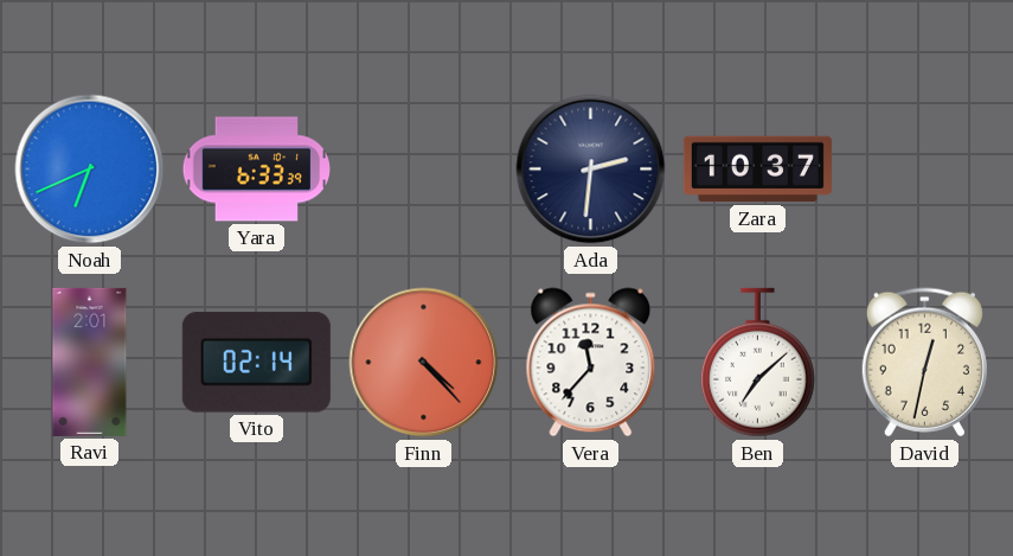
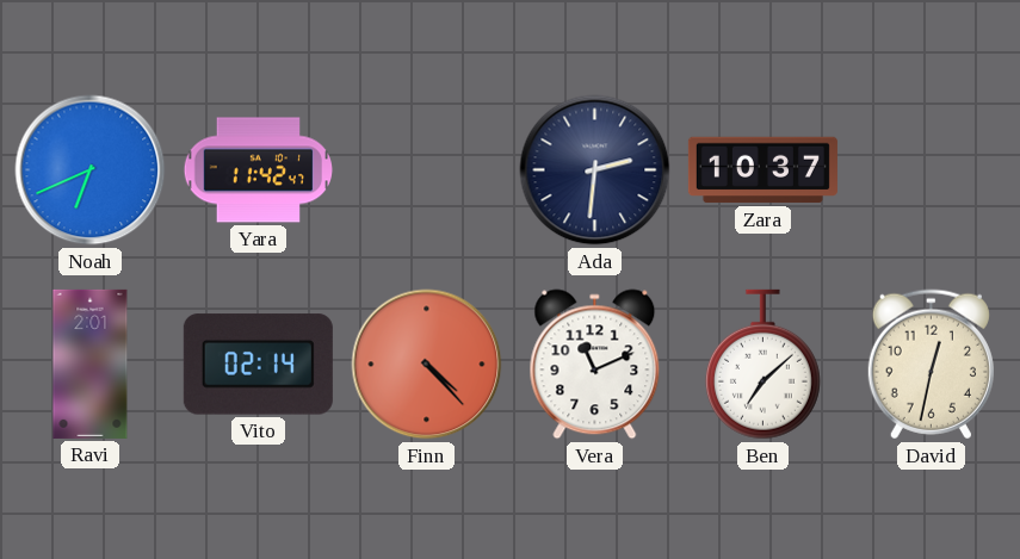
Yara: 6:33 -> 11:42 (258, 170)
Vera: 11:37 -> 11:11 (595, 365)
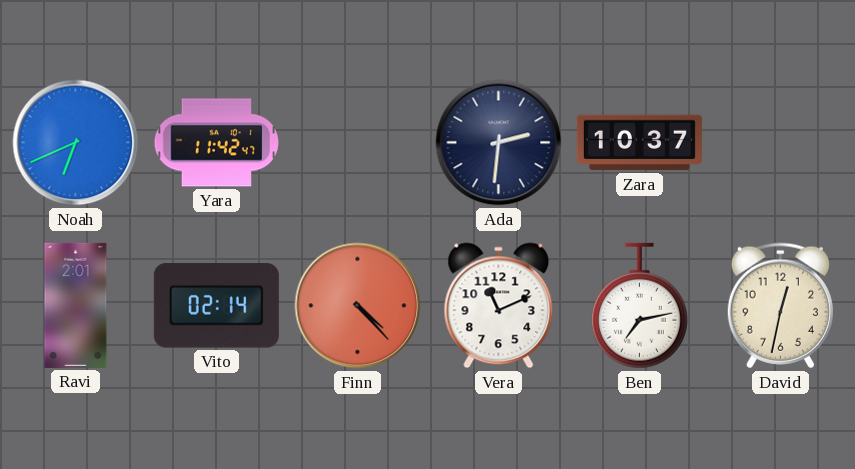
Ben: 7:08 -> 7:13 (639, 306)
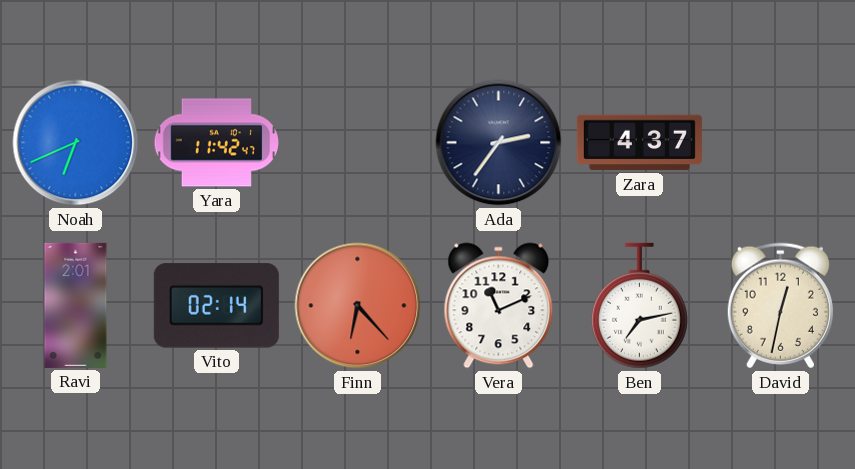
Ada: 2:31 -> 2:36 (499, 143)
Zara: 10:37 -> 4:37 (639, 143)
Finn: 4:23 -> 6:23 (358, 306)
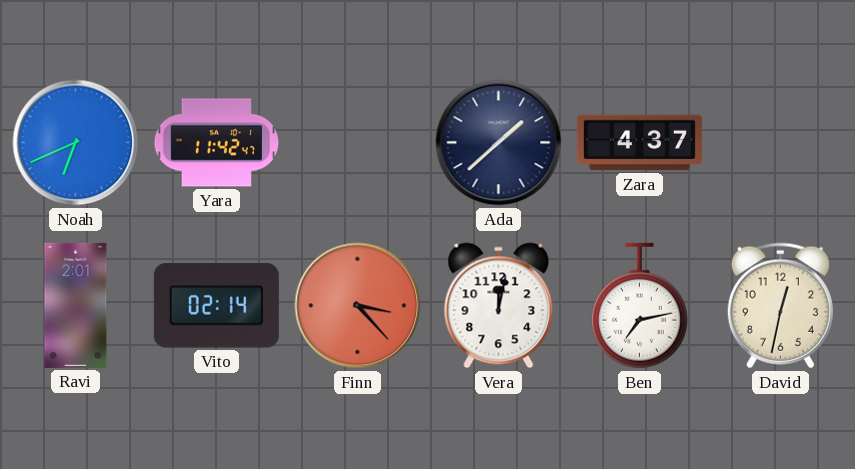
Ada: 2:36 -> 1:38 (499, 143)
Finn: 6:23 -> 3:23 (358, 306)
Vera: 11:11 -> 12:02 (499, 306)
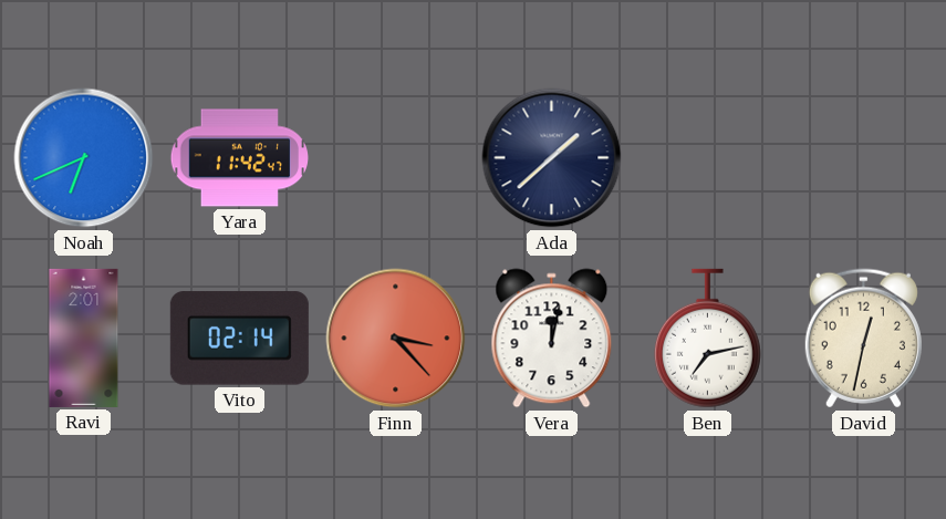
Zara: 4:37 -> none (639, 143)
